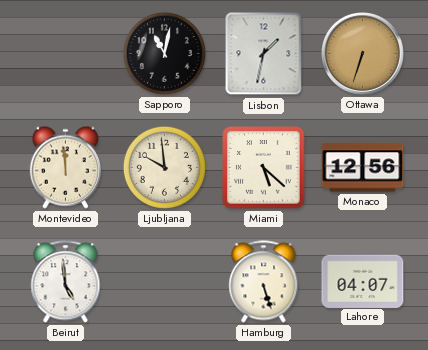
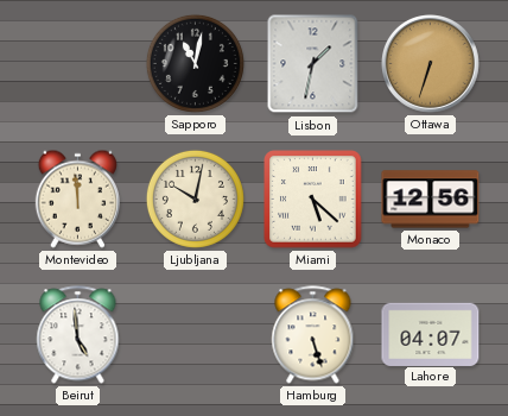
Ljubljana: 9:59 -> 10:02 (195, 198)
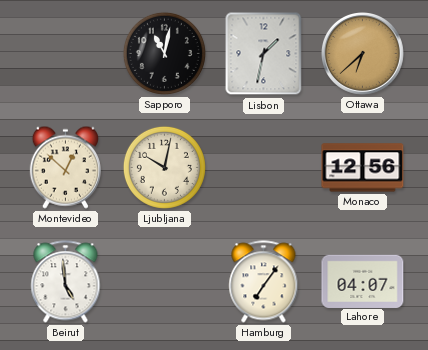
Ottawa: 6:33 -> 6:38 (363, 54)
Montevideo: 11:59 -> 12:52 (65, 167)
Miami: 5:22 -> none (313, 200)
Hamburg: 5:27 -> 7:06 (264, 282)
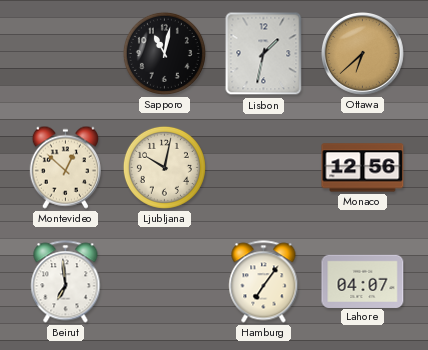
Beirut: 4:59 -> 6:59 (66, 282)
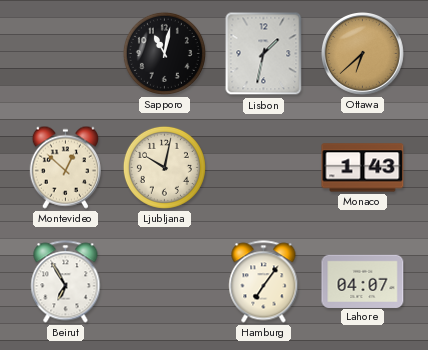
Monaco: 12:56 -> 1:43 (363, 168)
Beirut: 6:59 -> 6:55 (66, 282)
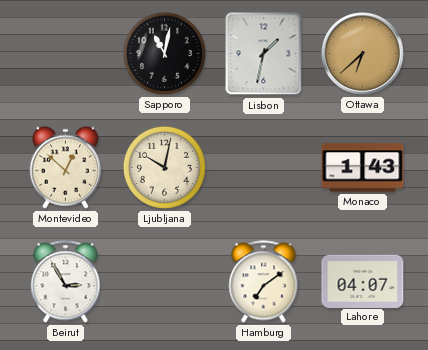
Beirut: 6:55 -> 2:55 (66, 282)
Hamburg: 7:06 -> 7:09 (264, 282)
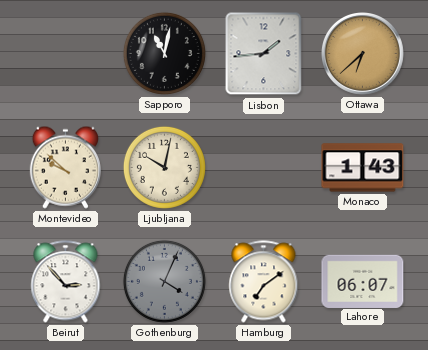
Lisbon: 1:32 -> 1:44 (264, 54)
Montevideo: 12:52 -> 9:52 (65, 167)
Beirut: 2:55 -> 2:53 (66, 282)
Gothenburg: none -> 4:04 (164, 281)
Lahore: 04:07 -> 06:07 (363, 281)
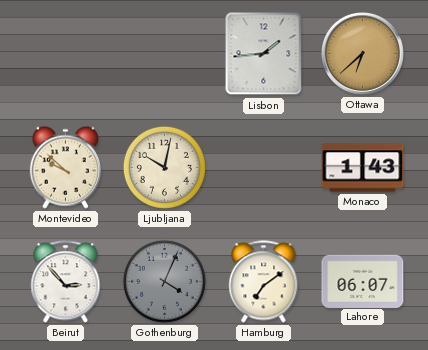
Sapporo: 11:02 -> none (164, 53)
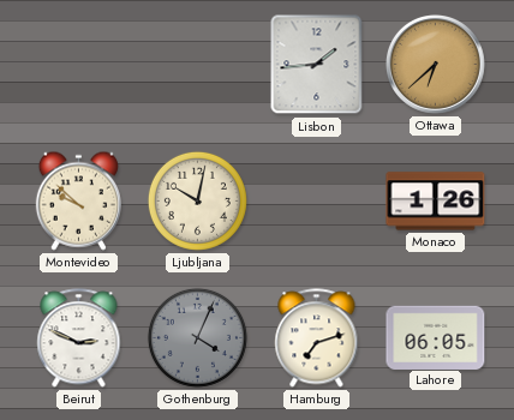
Monaco: 1:43 -> 1:26 (436, 202)
Beirut: 2:53 -> 2:49 (79, 338)
Hamburg: 7:09 -> 7:12 (317, 338)
Lahore: 06:07 -> 06:05 (436, 337)
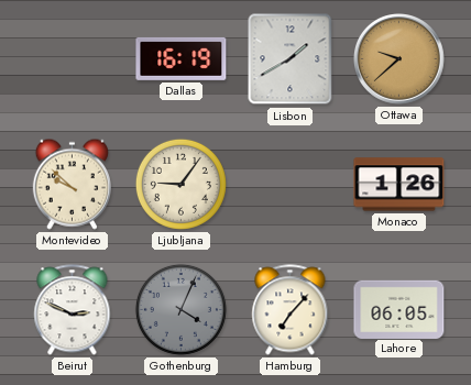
Dallas: none -> 16:19 (182, 58)
Lisbon: 1:44 -> 1:40 (291, 59)
Ottawa: 6:38 -> 9:38 (399, 59)
Ljubljana: 10:02 -> 9:06 (180, 184)
Hamburg: 7:12 -> 7:07 (291, 310)
